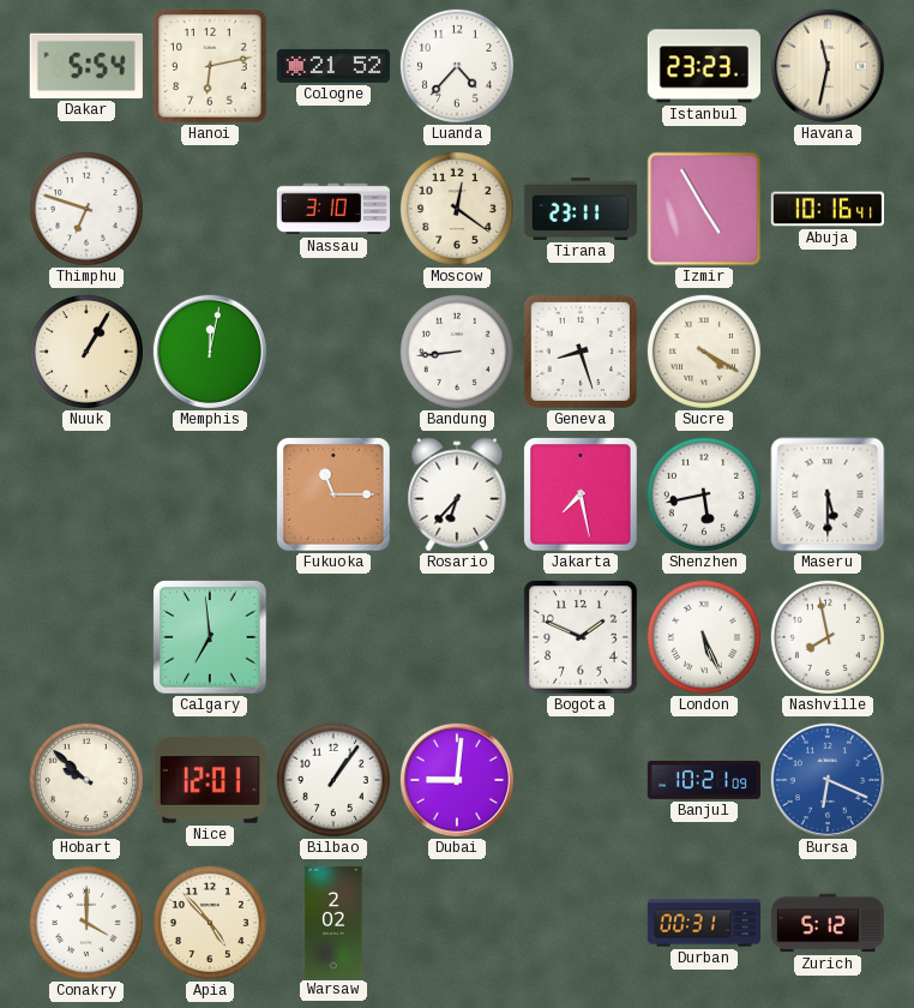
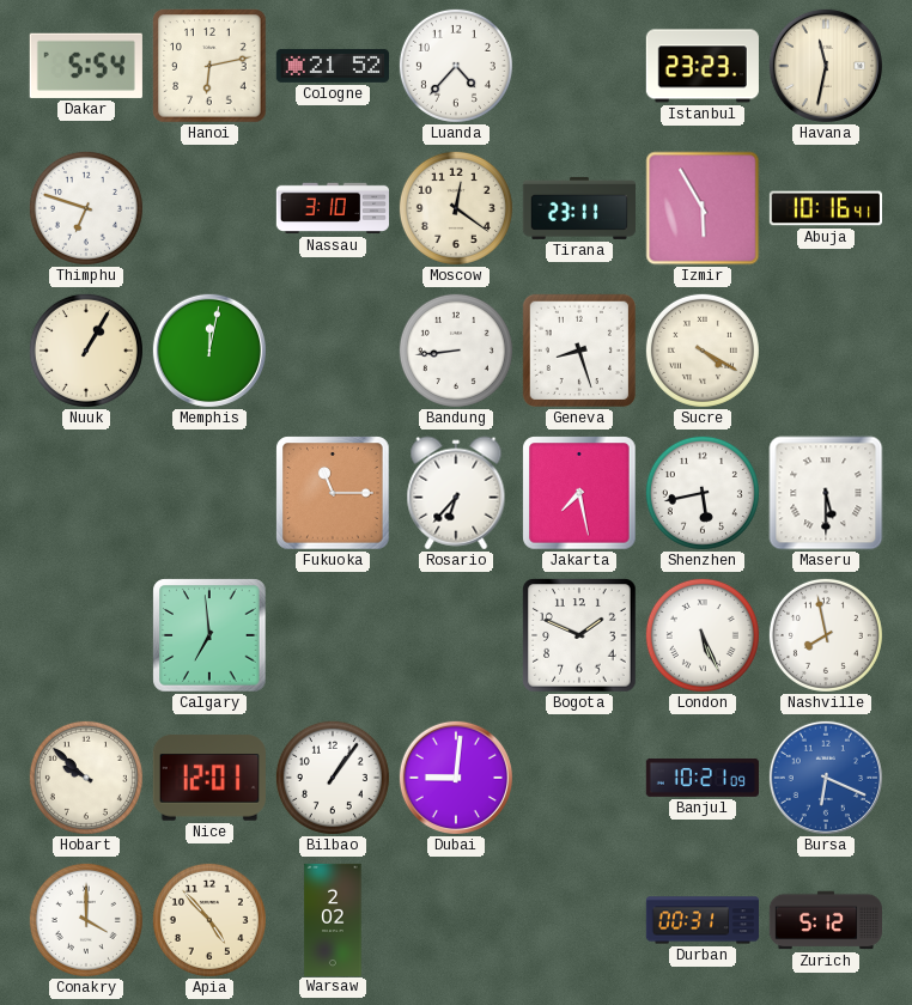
Izmir: 4:55 -> 5:55 (703, 208)
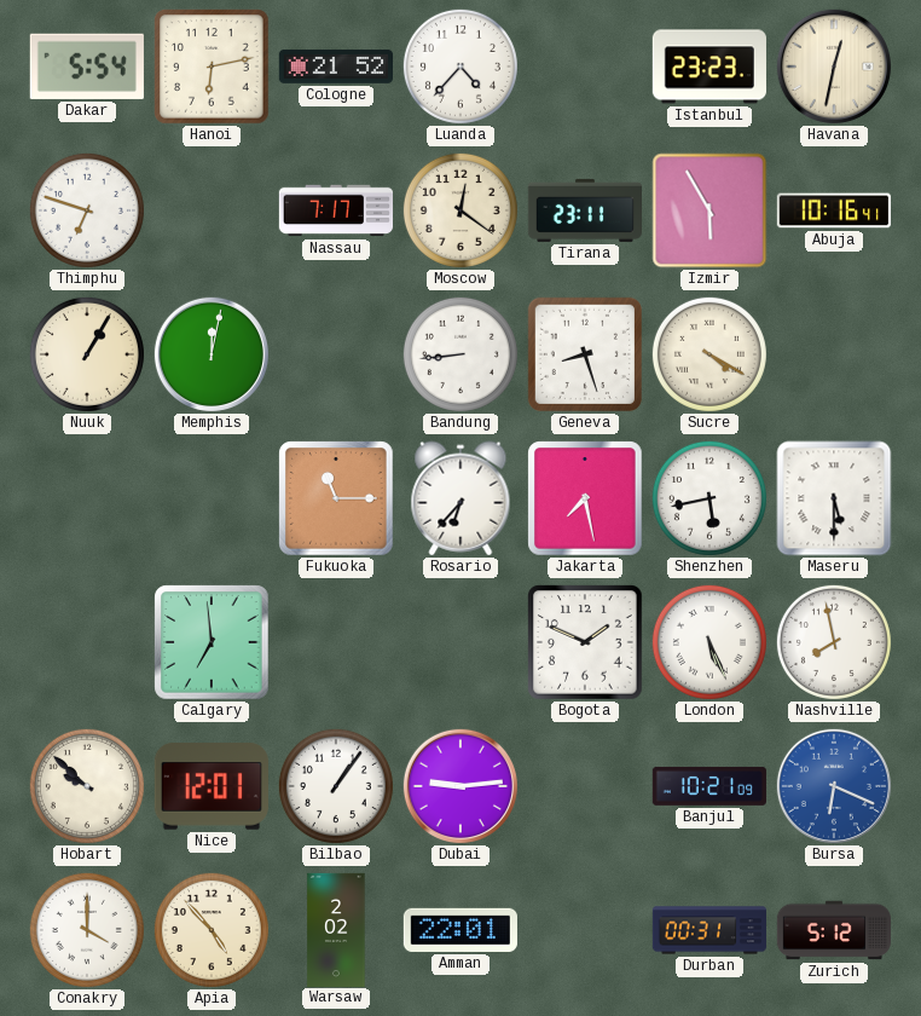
Havana: 11:32 -> 12:32 (834, 67)
Nassau: 3:10 -> 7:17 (335, 210)
Dubai: 9:01 -> 9:14 (460, 786)
Amman: none -> 22:01 (460, 930)
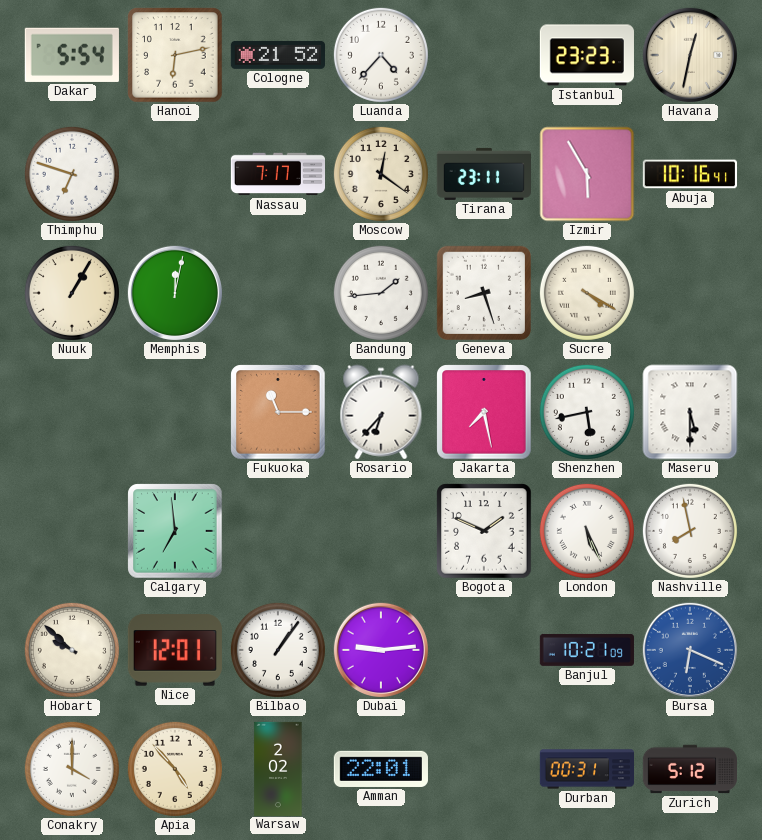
Bandung: 8:44 -> 1:44 (381, 293)
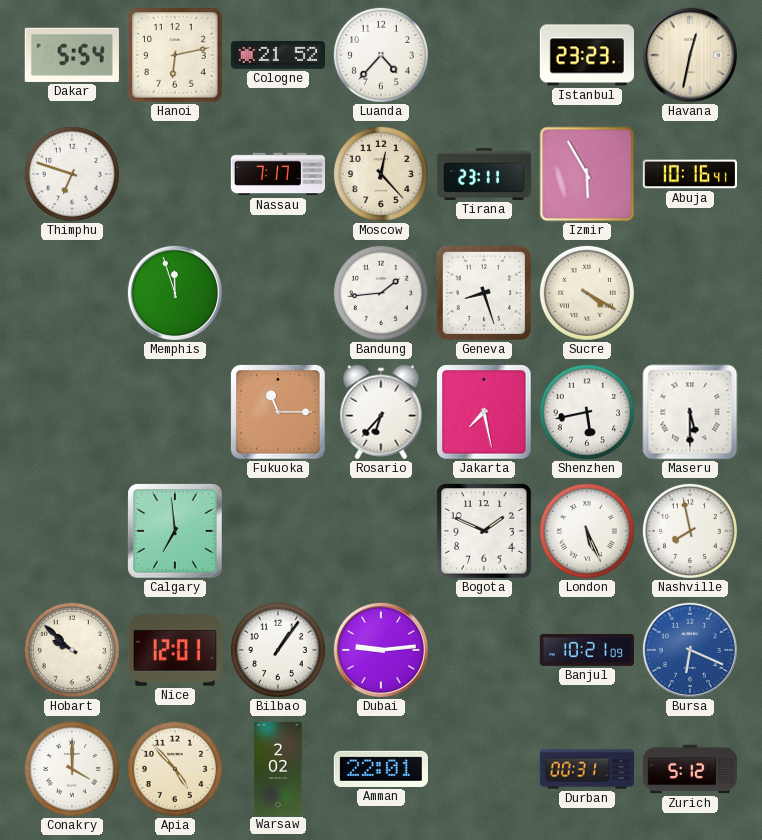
Moscow: 12:21 -> 12:23 (381, 174)
Nuuk: 1:05 -> none (72, 293)
Memphis: 12:02 -> 11:57 (175, 293)
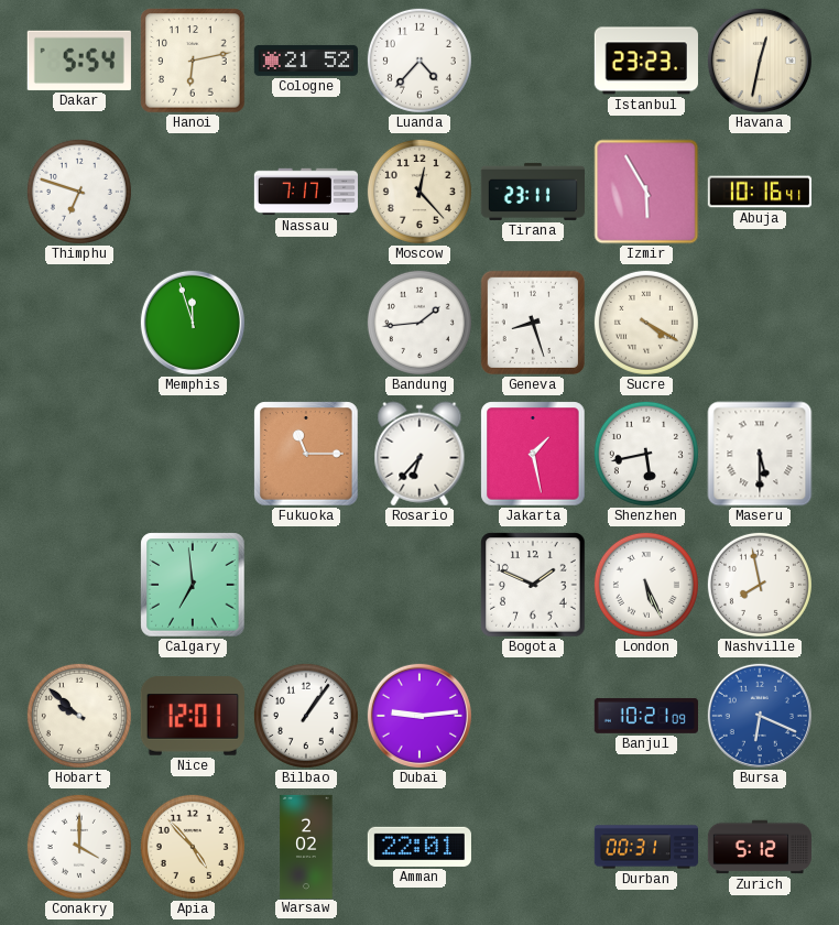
Jakarta: 7:28 -> 1:28 (533, 454)
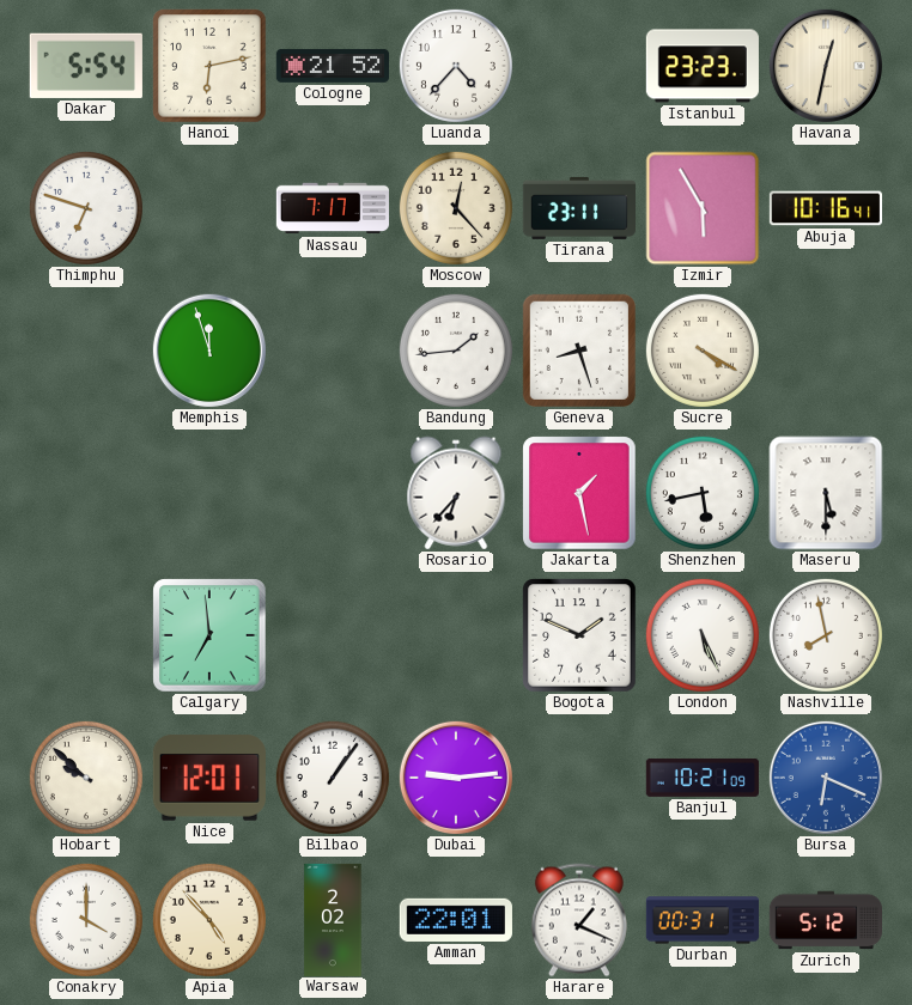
Fukuoka: 11:15 -> none (306, 454)
Harare: none -> 1:19 (579, 920)
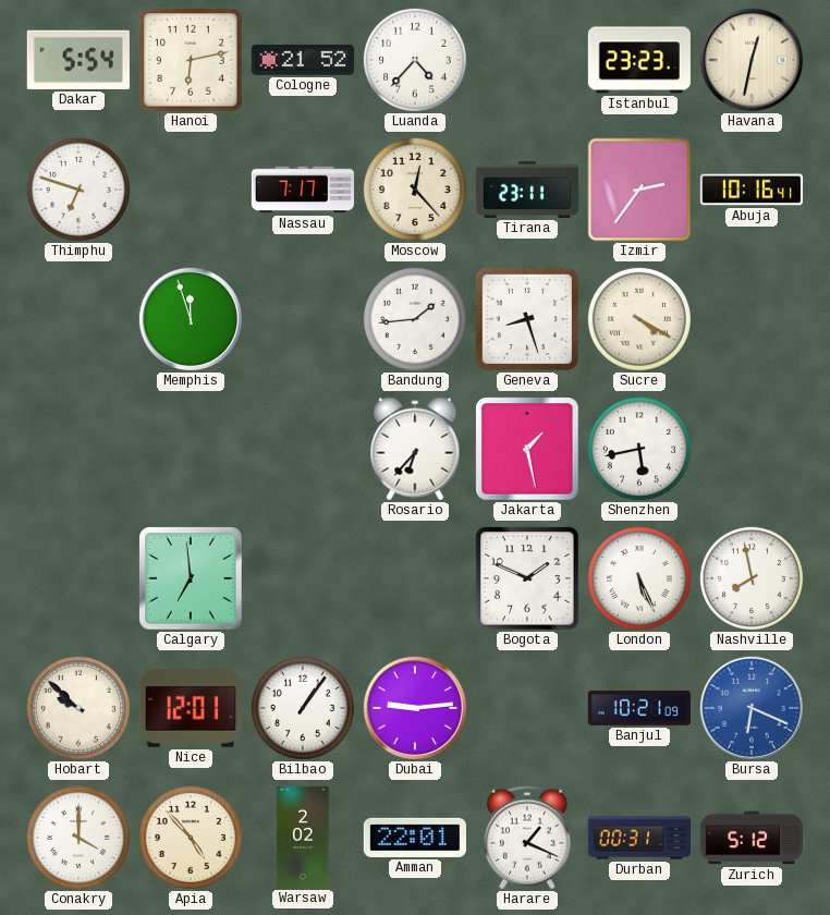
Izmir: 5:55 -> 2:36 (639, 190)
Maseru: 5:30 -> none (826, 493)
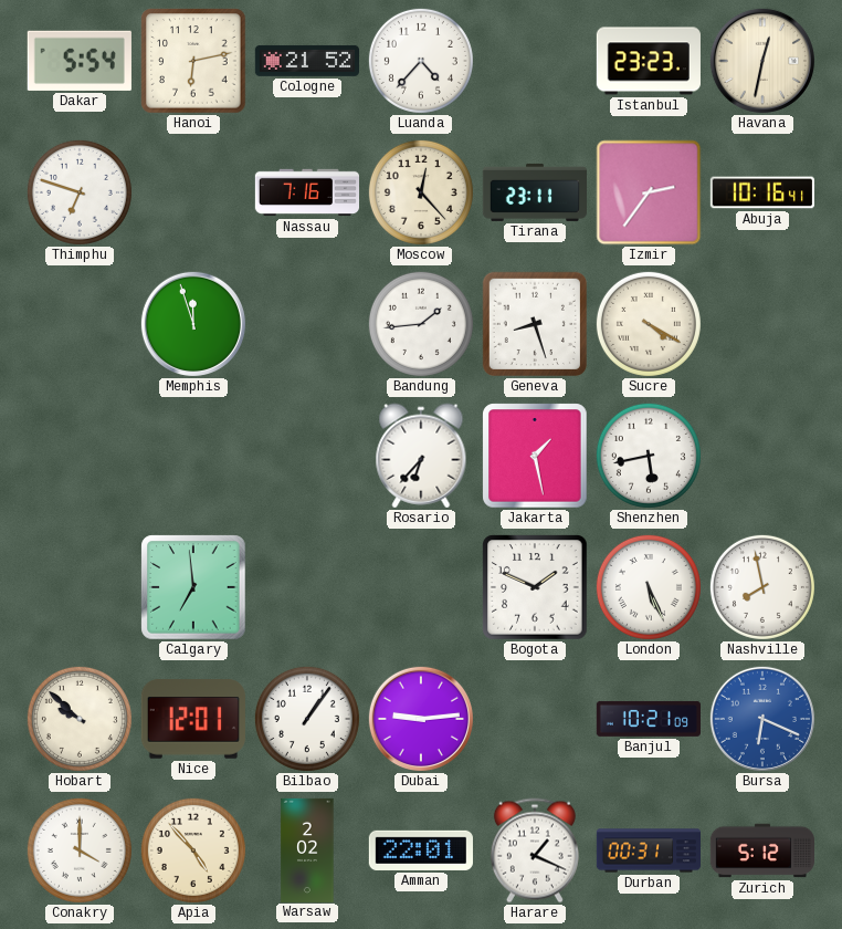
Nassau: 7:17 -> 7:16 (306, 192)
